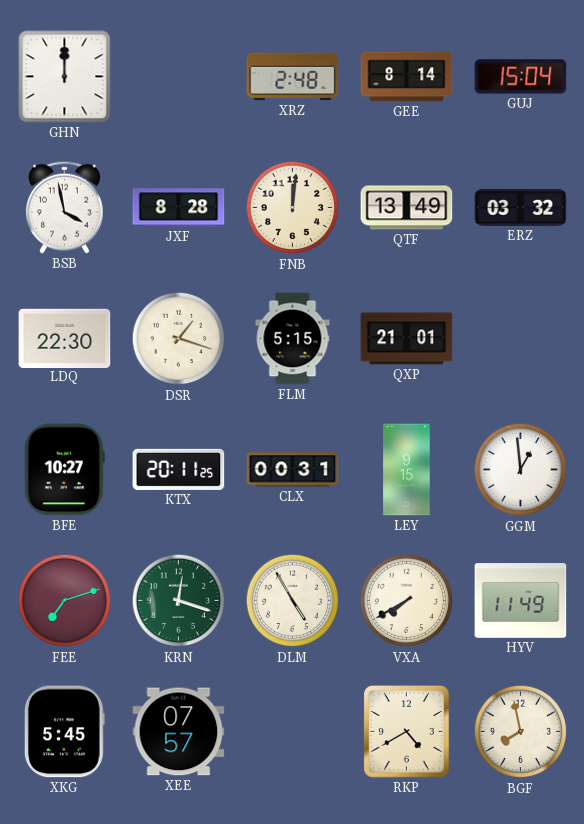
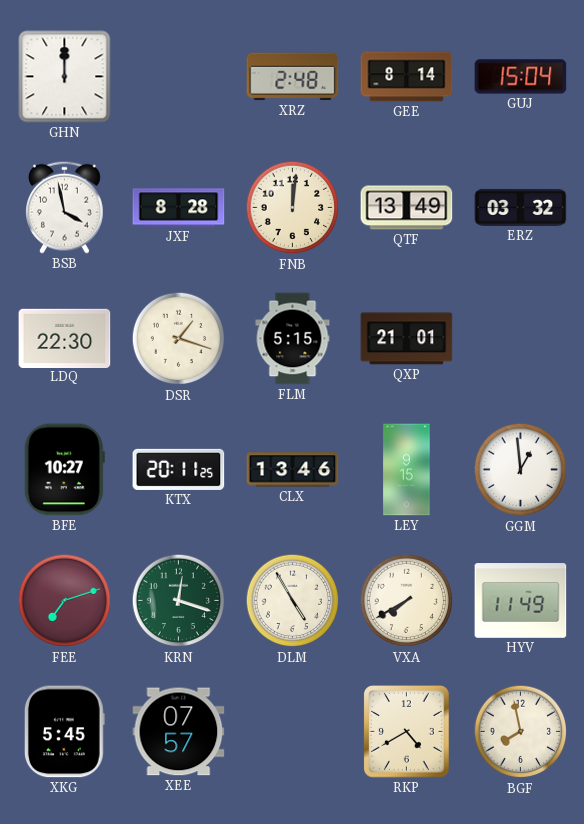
CLX: 00:31 -> 13:46 (293, 470)
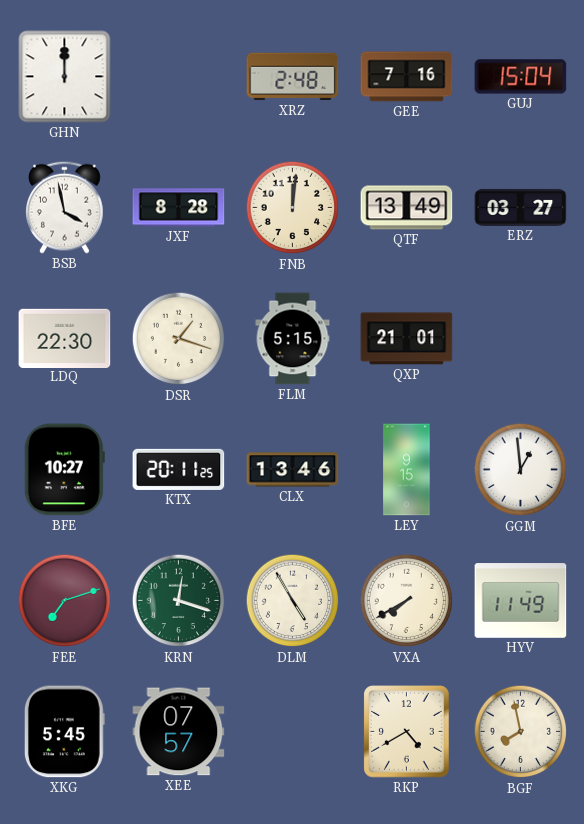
GEE: 8:14 -> 7:16 (407, 77)
ERZ: 03:32 -> 03:27 (521, 207)
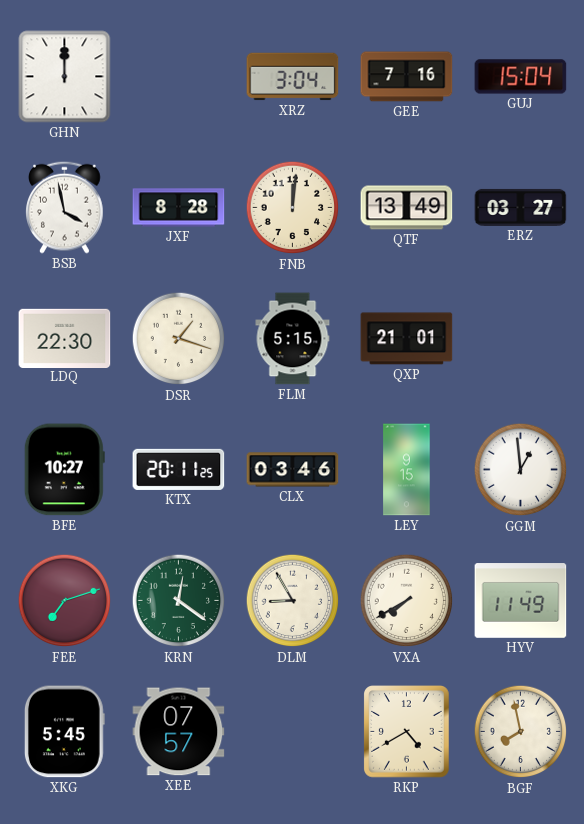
XRZ: 2:48 -> 3:04 (293, 77)
CLX: 13:46 -> 03:46 (293, 470)
KRN: 12:18 -> 12:21 (179, 601)
DLM: 4:55 -> 8:55 (293, 601)
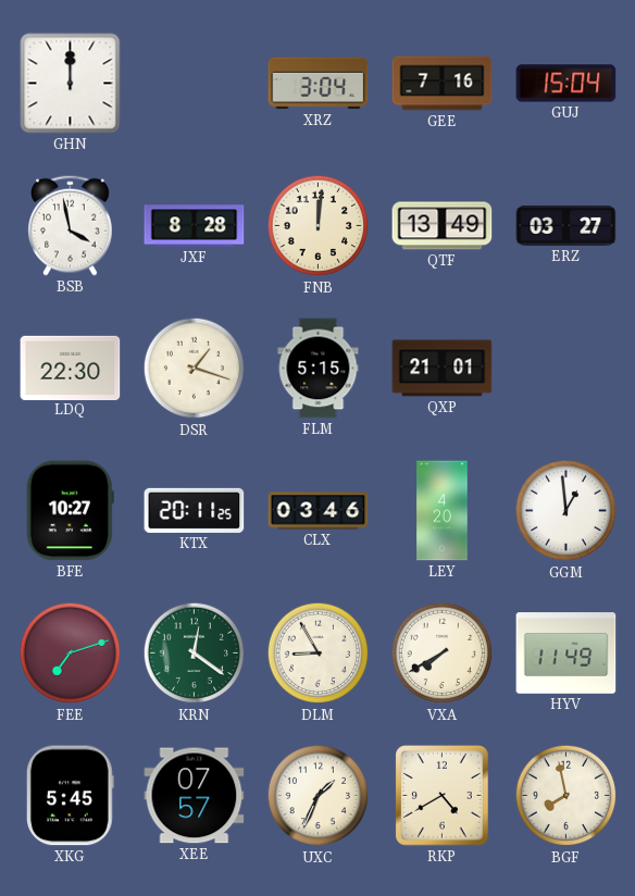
LEY: 9:15 -> 4:20 (443, 511)
UXC: none -> 1:34 (319, 796)
